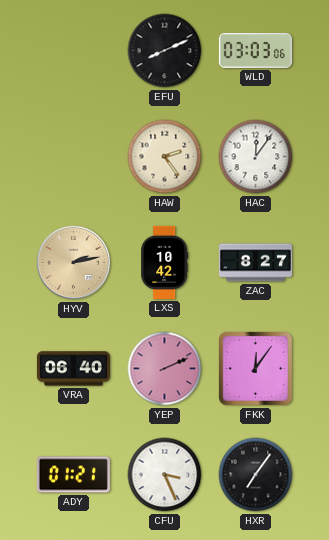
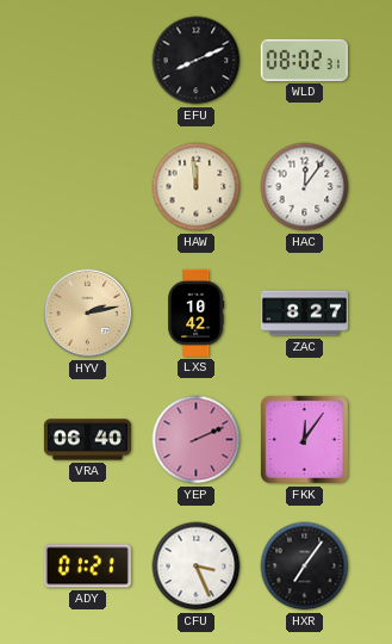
WLD: 03:03 -> 08:02 (304, 60)
HAW: 2:24 -> 11:59 (197, 187)
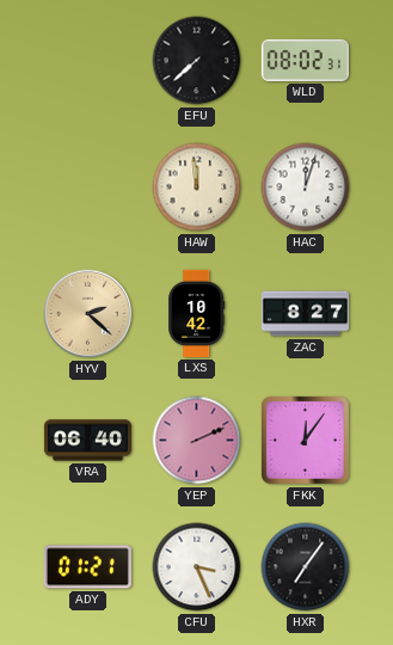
EFU: 8:11 -> 7:38 (197, 61)
HAC: 12:06 -> 12:03 (306, 188)
HYV: 2:13 -> 2:22 (88, 314)
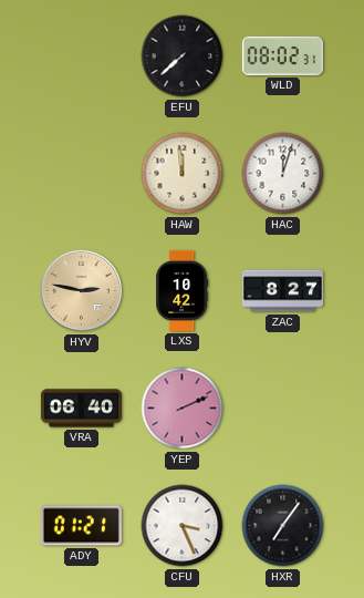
HYV: 2:22 -> 2:47 (82, 291)
FKK: 12:06 -> none (305, 440)
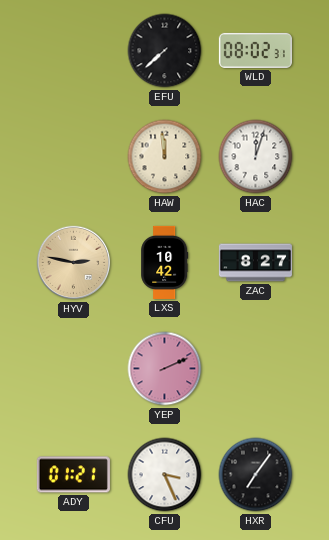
VRA: 06:40 -> none (81, 409)
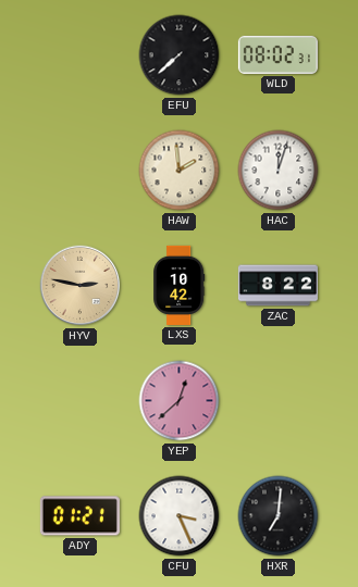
HAW: 11:59 -> 1:59 (180, 171)
ZAC: 8:27 -> 8:22 (277, 286)
YEP: 2:11 -> 12:38 (180, 401)
HXR: 7:06 -> 7:01 (279, 516)
